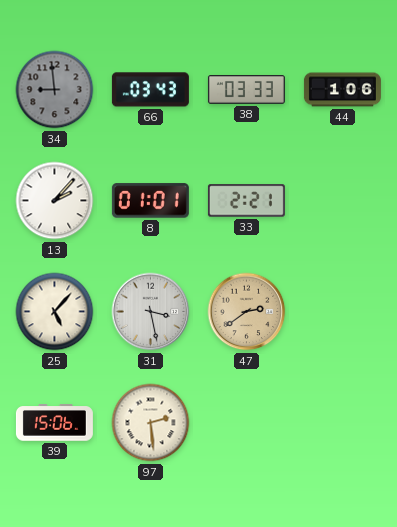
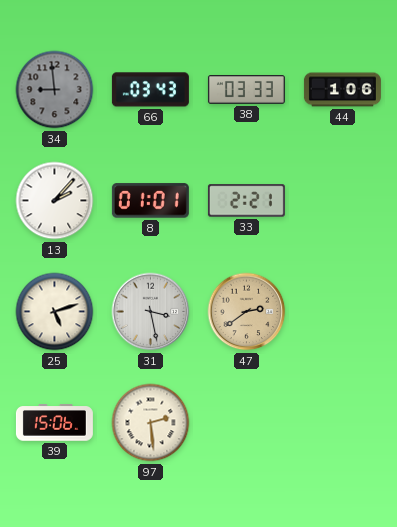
25: 5:07 -> 5:12 (55, 312)
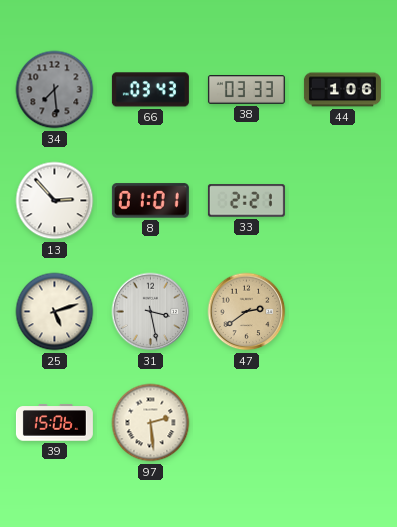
34: 8:59 -> 7:29 (55, 90)
13: 2:07 -> 2:53 (55, 201)
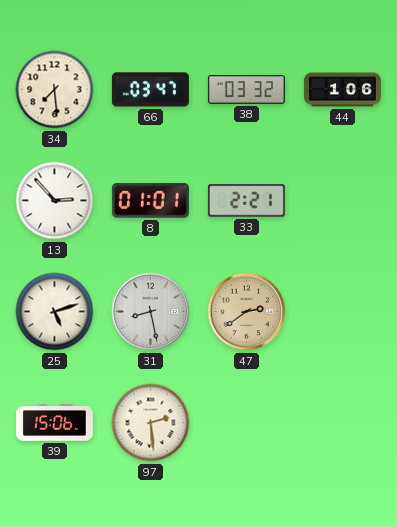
34 dial: grey -> cream (55, 90)
66: 03:43 -> 03:47 (150, 90)
38: 03:33 -> 03:32 (246, 90)
31: 3:28 -> 8:28 (151, 312)
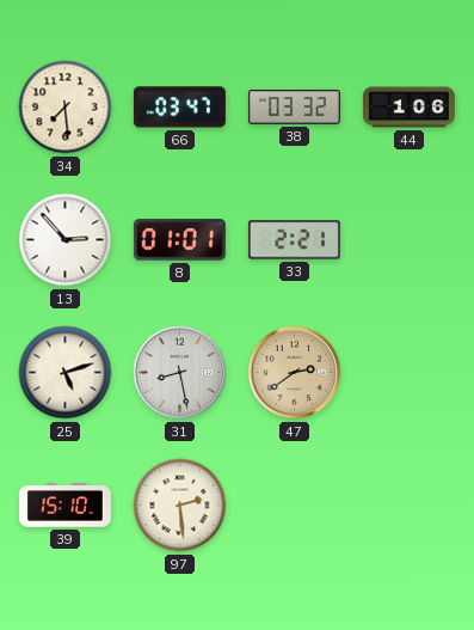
39: 15:06 -> 15:10 (64, 506)
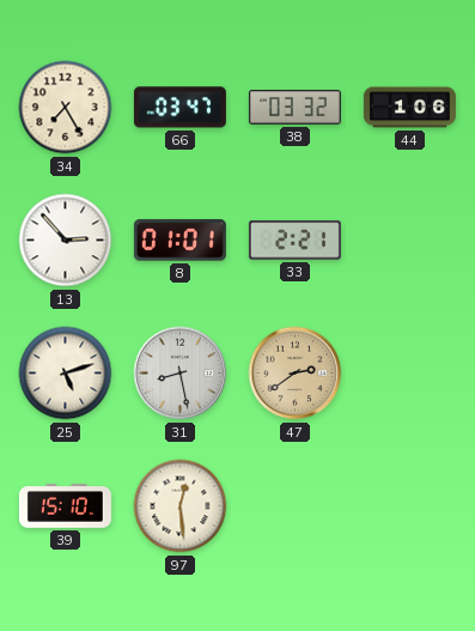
34: 7:29 -> 7:25 (66, 108)
97: 2:29 -> 12:29 (181, 506)
